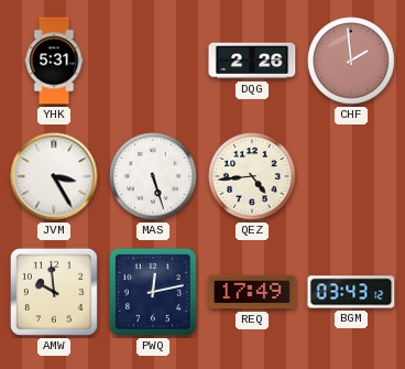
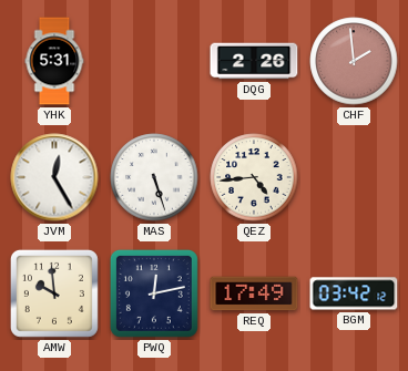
JVM: 3:25 -> 12:25 (54, 177)
BGM: 03:43 -> 03:42 (354, 293)
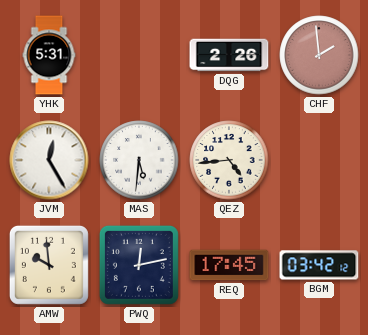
MAS: 5:27 -> 5:31 (139, 160)
REQ: 17:49 -> 17:45 (229, 265)
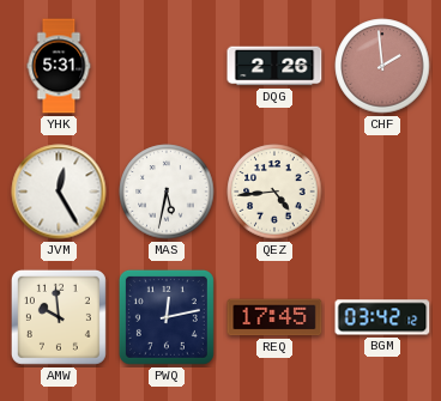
MAS: 5:31 -> 5:32 (167, 192)
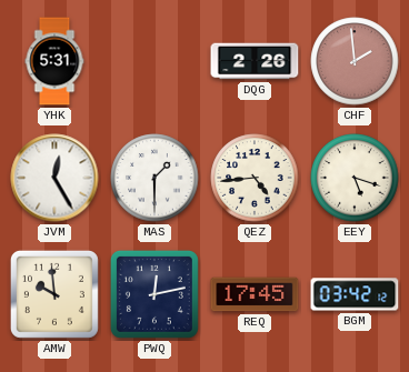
MAS: 5:32 -> 1:30 (154, 178)
EEY: none -> 5:18 (355, 178)
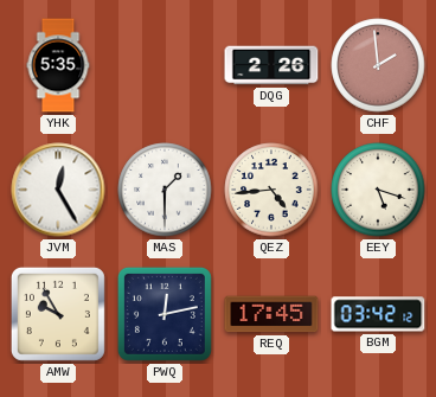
YHK: 5:31 -> 5:35 (58, 65)
AMW: 9:59 -> 9:55 (58, 314)
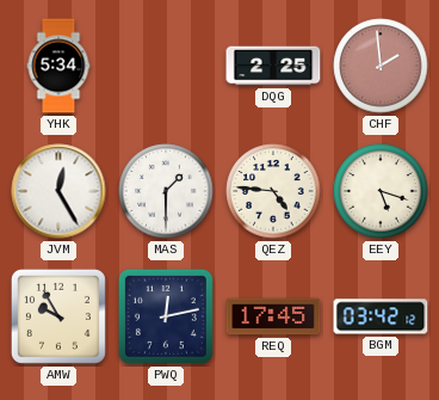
YHK: 5:35 -> 5:34 (58, 66)
DQG: 2:26 -> 2:25 (273, 66)
QEZ: 4:44 -> 4:46 (273, 191)
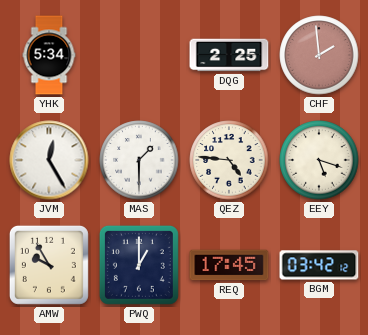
PWQ: 12:13 -> 1:00 (139, 265)
